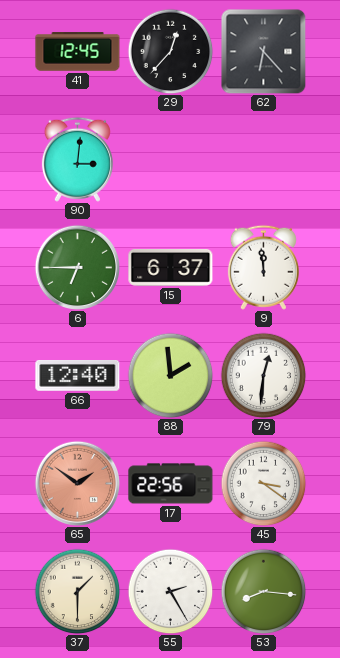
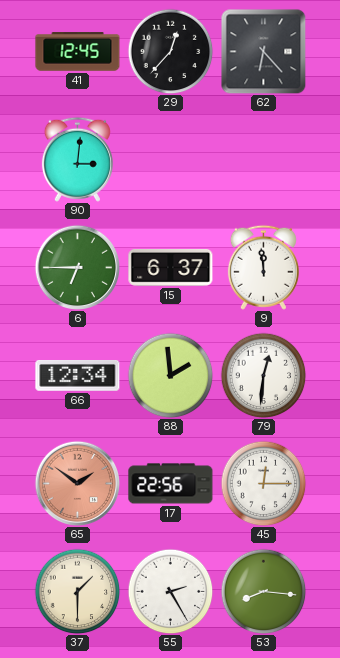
66: 12:40 -> 12:34 (78, 376)
45: 3:21 -> 12:15 (263, 483)
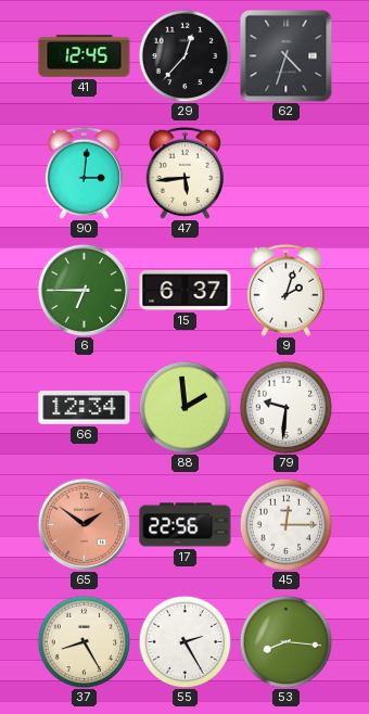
62: 6:23 -> 4:33 (285, 55)
47: none -> 5:44 (184, 173)
9: 11:59 -> 2:03 (285, 290)
79: 12:31 -> 9:31 (285, 407)
37: 1:30 -> 8:25 (84, 641)
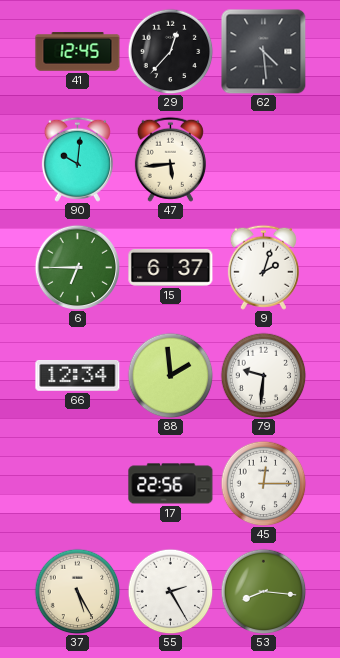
62: 4:33 -> 4:29 (263, 51)
90: 3:01 -> 10:01 (77, 159)
65: 1:51 -> none (84, 524)
37: 8:25 -> 5:25 (77, 591)
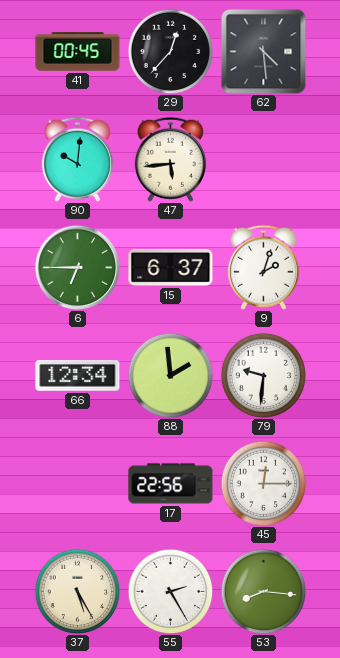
41: 12:45 -> 00:45 (78, 52)
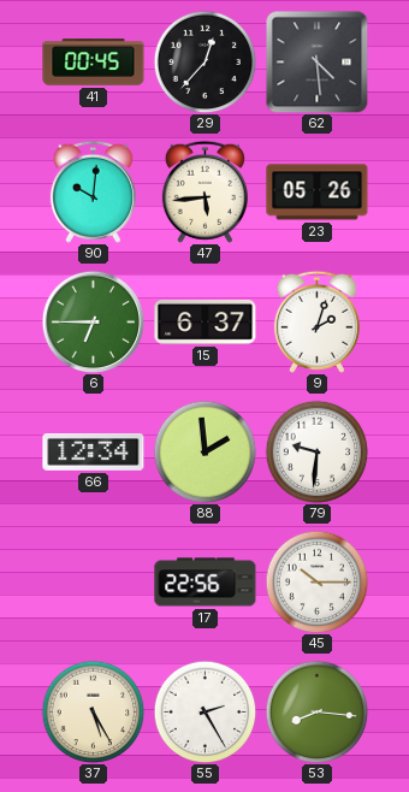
23: none -> 05:26 (318, 193)
45: 12:15 -> 10:15 (316, 581)
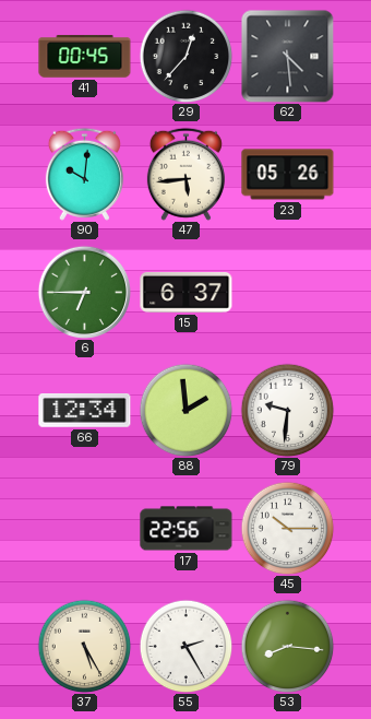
9: 2:03 -> none (316, 321)
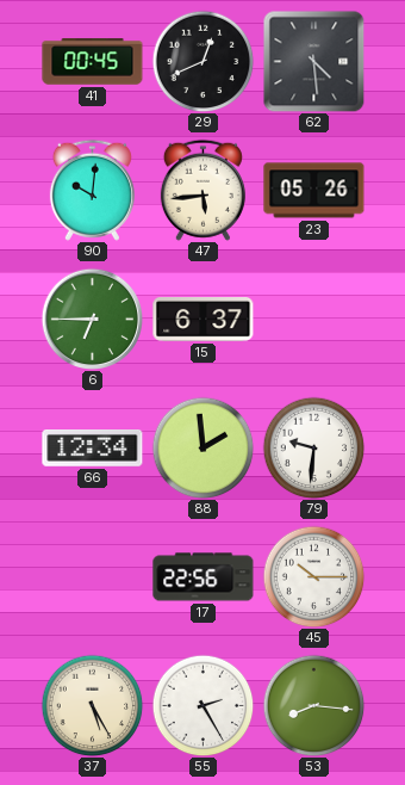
29: 12:37 -> 12:41 (202, 61)
